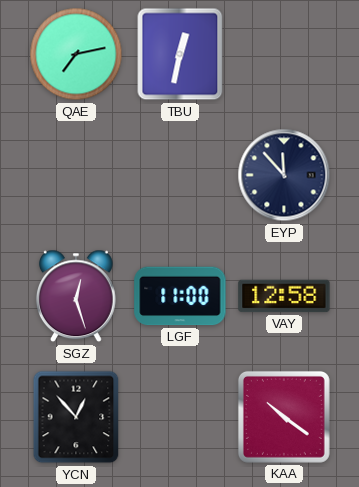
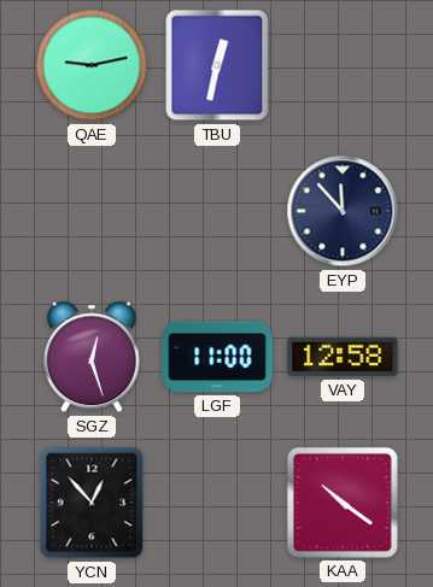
QAE: 7:13 -> 9:13 (92, 65)
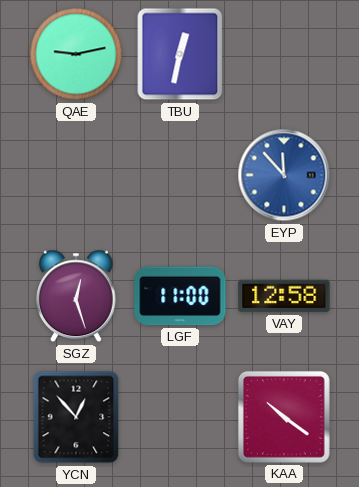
EYP dial: navy -> blue (284, 175)
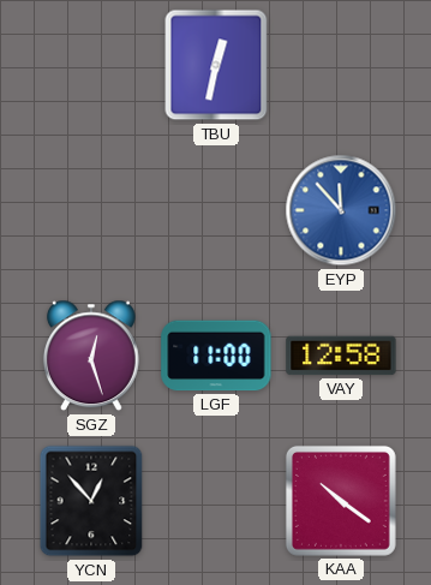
QAE: 9:13 -> none (76, 54)
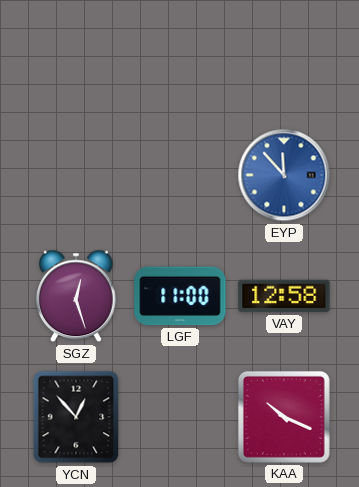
TBU: 12:32 -> none (216, 65)
KAA: 10:21 -> 10:19 (284, 417)
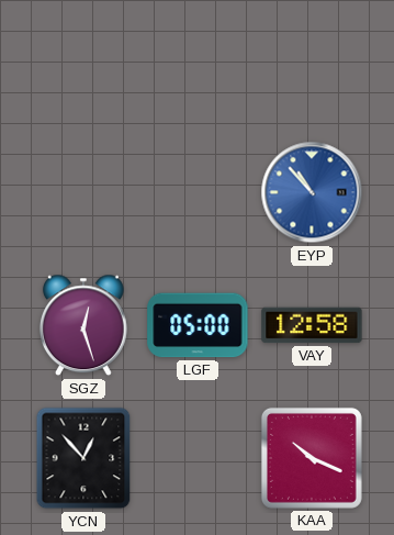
EYP: 11:53 -> 10:53 (312, 192)
LGF: 11:00 -> 05:00 (198, 325)
